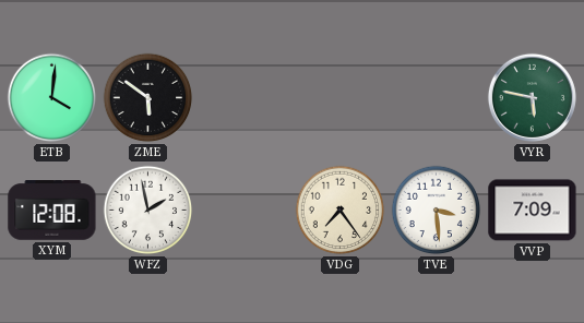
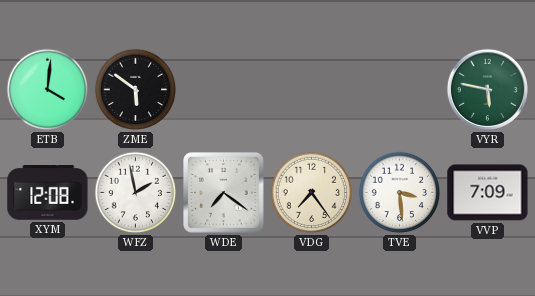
WDE: none -> 7:21 (224, 193)
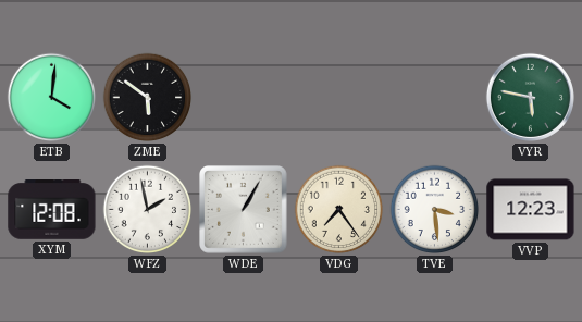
WDE: 7:21 -> 1:05 (244, 210)
VVP: 7:09 -> 12:23 (531, 210)
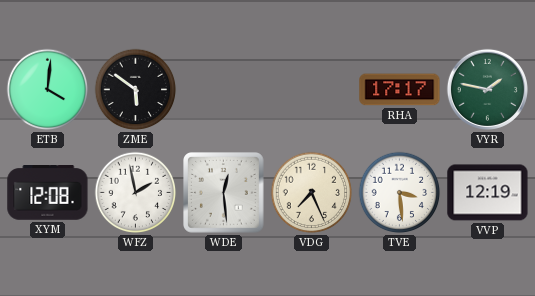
RHA: none -> 17:17 (400, 90)
VYR: 5:47 -> 1:47 (487, 89)
WDE: 1:05 -> 12:29 (224, 193)
VDG: 7:24 -> 7:26 (312, 193)
VVP: 12:23 -> 12:19 (488, 193)
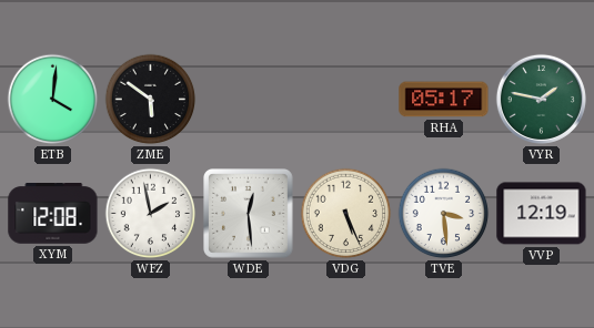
RHA: 17:17 -> 05:17 (444, 100)
VDG: 7:26 -> 5:26 (346, 214)
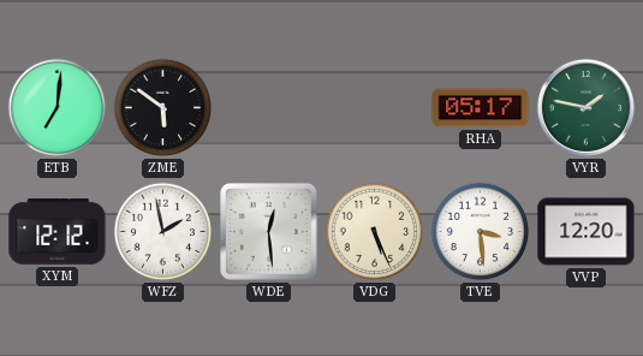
ETB: 4:01 -> 7:01 (58, 108)
XYM: 12:08 -> 12:12 (58, 232)
VVP: 12:19 -> 12:20 (587, 232)
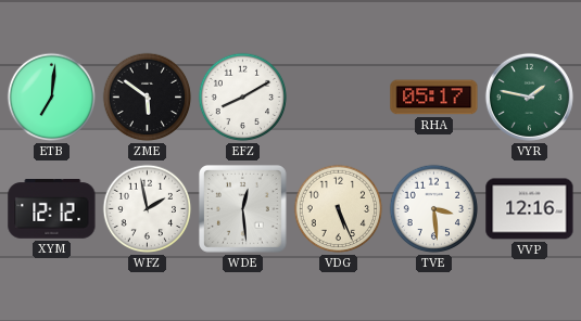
EFZ: none -> 8:10 (243, 98)
VVP: 12:20 -> 12:16 (530, 209)
